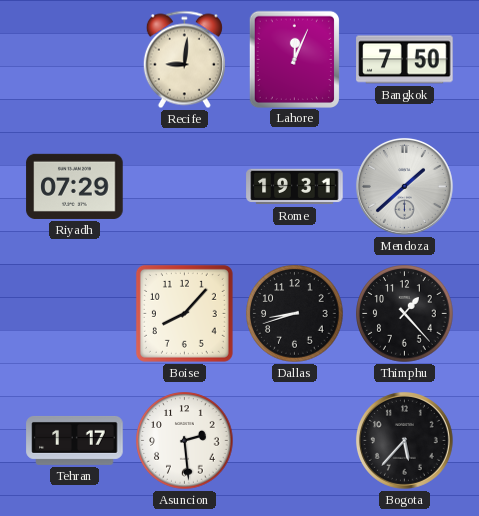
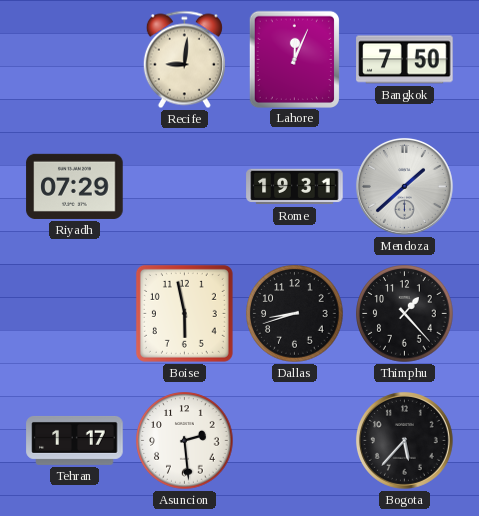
Boise: 8:07 -> 5:58 (184, 313)
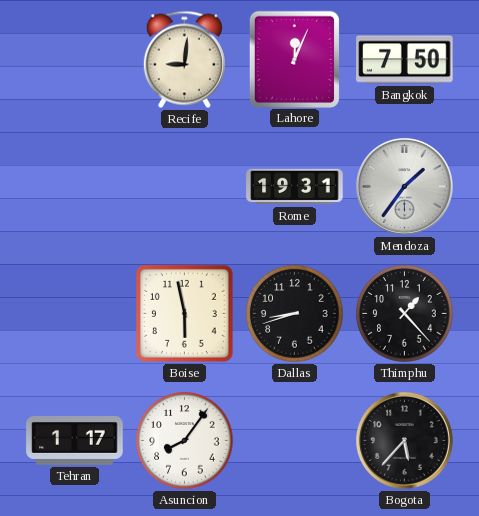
Riyadh: 07:29 -> none (75, 186)
Mendoza: 1:38 -> 1:36 (404, 186)
Asuncion: 2:29 -> 8:06 (185, 441)
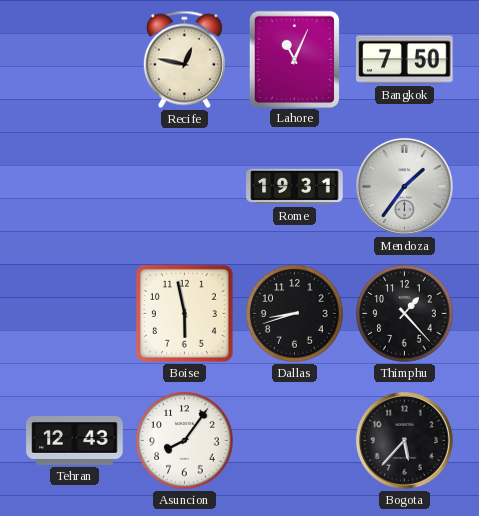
Recife: 9:01 -> 12:47 (184, 60)
Lahore: 12:04 -> 11:04 (294, 59)
Tehran: 1:17 -> 12:43 (75, 440)
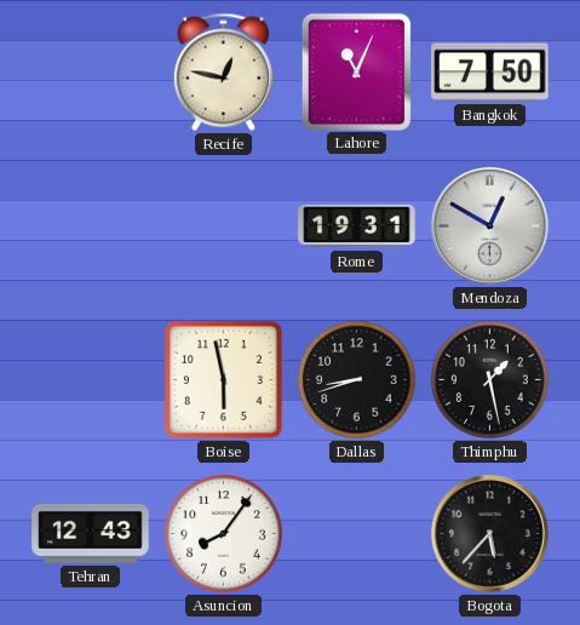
Mendoza: 1:36 -> 12:50 (489, 225)
Thimphu: 1:23 -> 1:28 (490, 380)
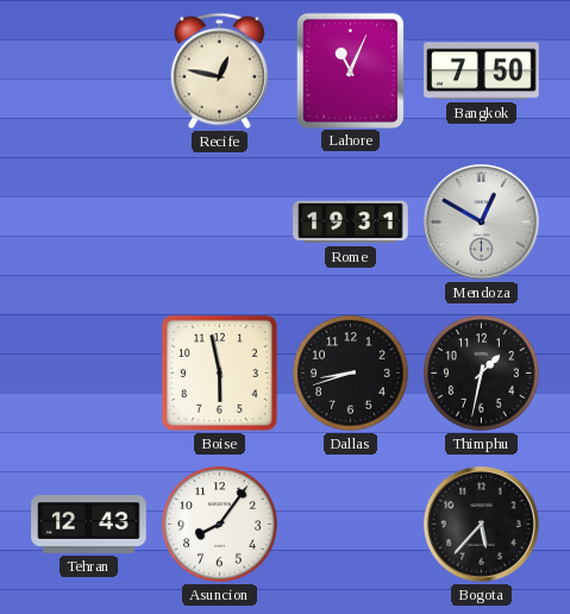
Thimphu: 1:28 -> 1:32 (482, 374)
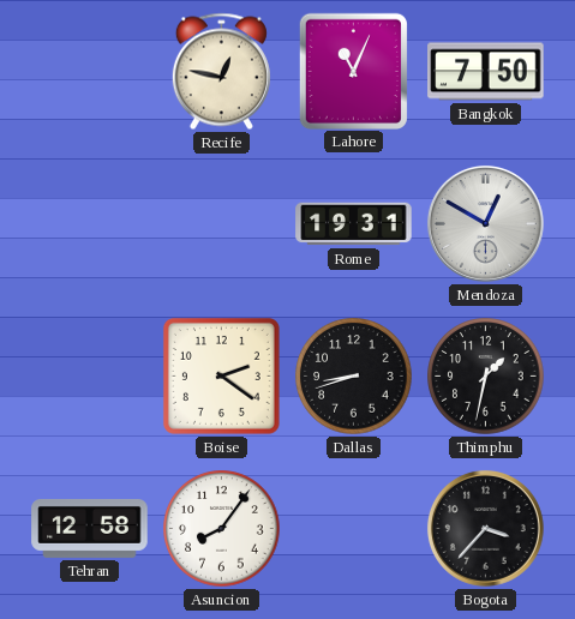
Boise: 5:58 -> 2:21 (221, 375)
Tehran: 12:43 -> 12:58 (90, 528)
Bogota: 5:37 -> 3:37 (485, 528)
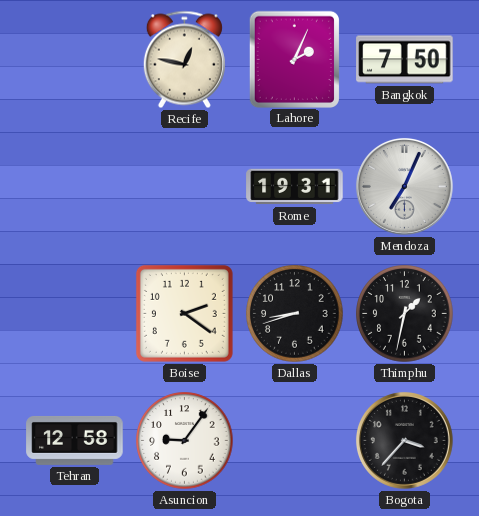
Lahore: 11:04 -> 2:04 (294, 59)
Mendoza: 12:50 -> 7:04 (404, 186)
Asuncion: 8:06 -> 9:06 (185, 441)
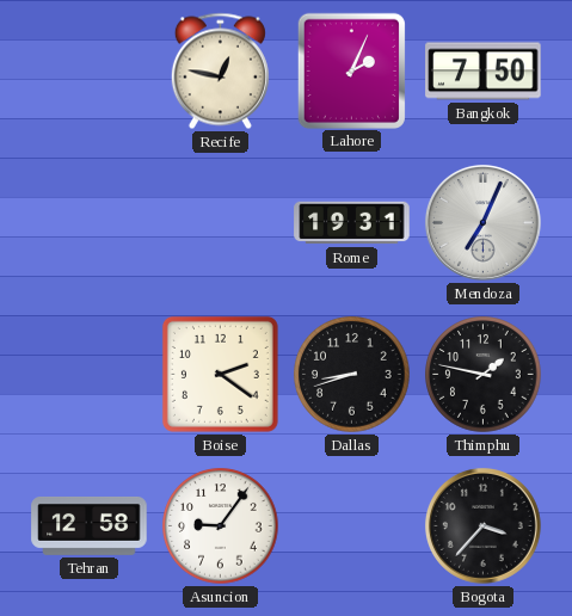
Thimphu: 1:32 -> 1:47 (484, 375)
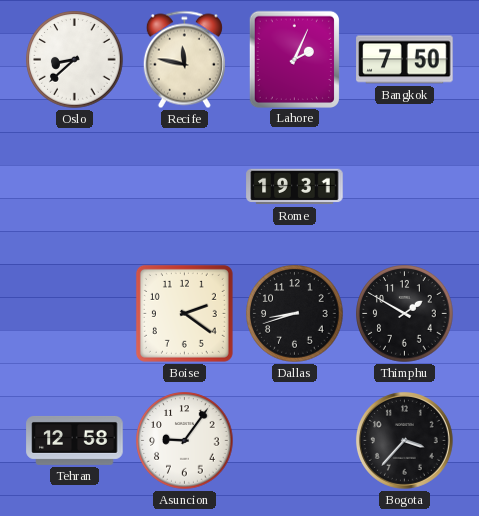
Oslo: none -> 8:38 (75, 60)
Recife: 12:47 -> 11:47 (184, 60)
Mendoza: 7:04 -> none (482, 222)
Thimphu: 1:47 -> 1:50 (405, 314)
